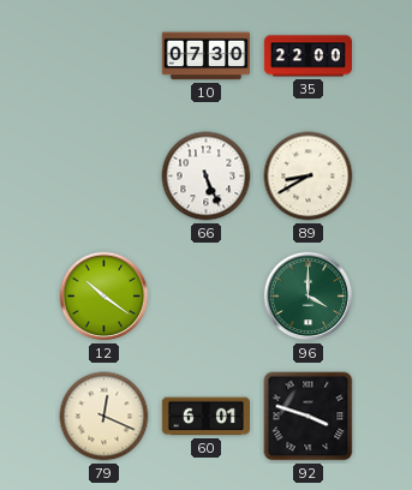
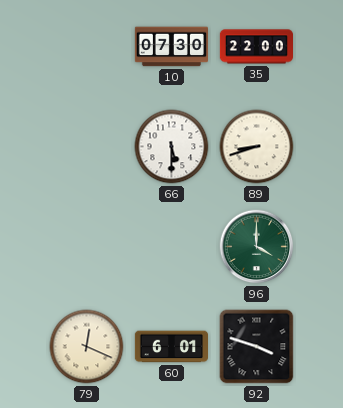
66: 5:26 -> 5:30 (172, 147)
89: 8:40 -> 8:42 (257, 147)
12: 10:21 -> none (105, 297)
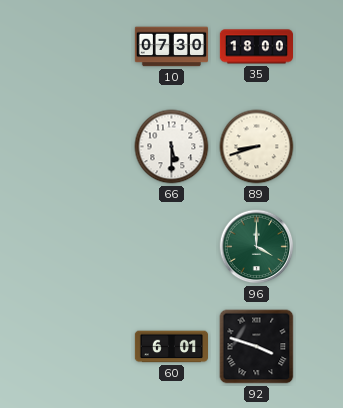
35: 22:00 -> 18:00 (256, 47)
79: 12:19 -> none (87, 347)
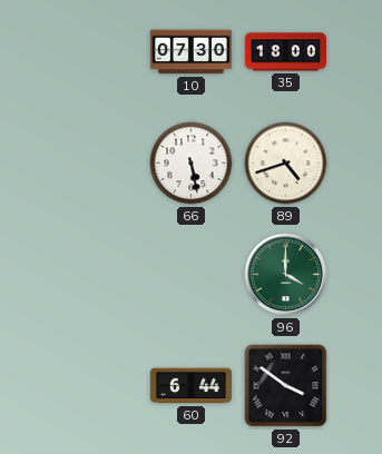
66: 5:30 -> 5:28 (192, 164)
89: 8:42 -> 4:42 (286, 164)
60: 6:01 -> 6:44 (190, 386)
92: 3:48 -> 3:51 (286, 386)
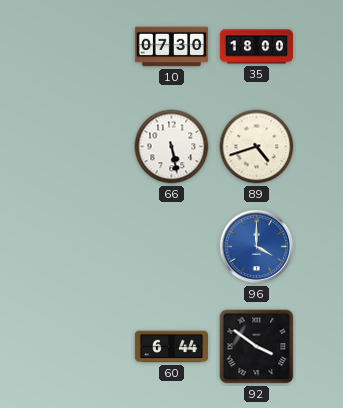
96 dial: green -> blue (257, 247)
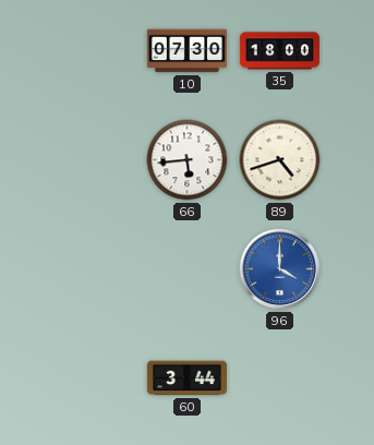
66: 5:28 -> 5:44 (188, 160)
60: 6:44 -> 3:44 (186, 378)
92: 3:51 -> none (257, 347)
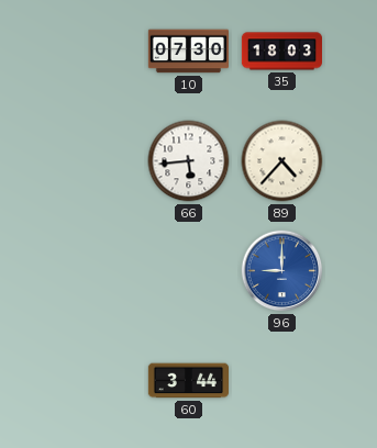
35: 18:00 -> 18:03 (281, 52)
89: 4:42 -> 4:37 (282, 161)
96: 4:00 -> 9:00 (282, 271)
